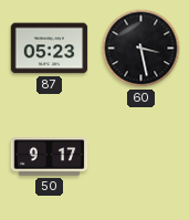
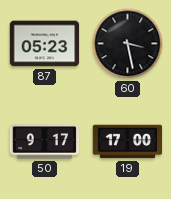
19: none -> 17:00 (128, 142)
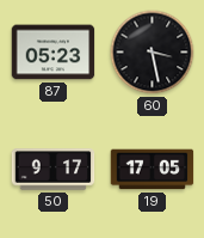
19: 17:00 -> 17:05 (153, 170)
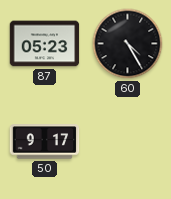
60: 3:28 -> 4:25 (128, 44)
19: 17:05 -> none (153, 170)
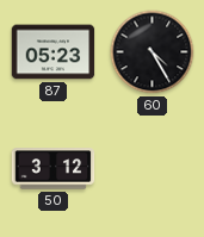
50: 9:17 -> 3:12 (54, 169)
